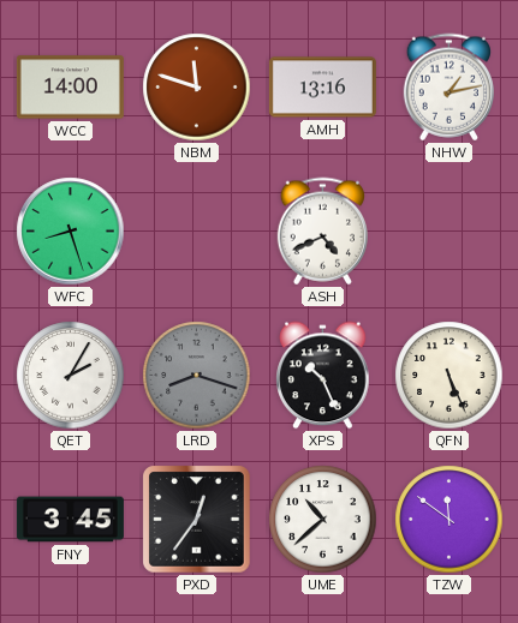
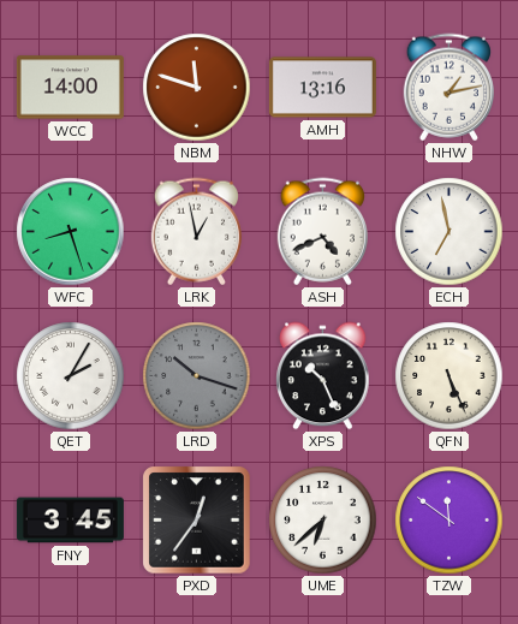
LRK: none -> 12:58 (196, 232)
ECH: none -> 6:58 (449, 232)
LRD: 8:18 -> 10:18 (197, 376)
UME: 10:38 -> 6:38 (323, 521)
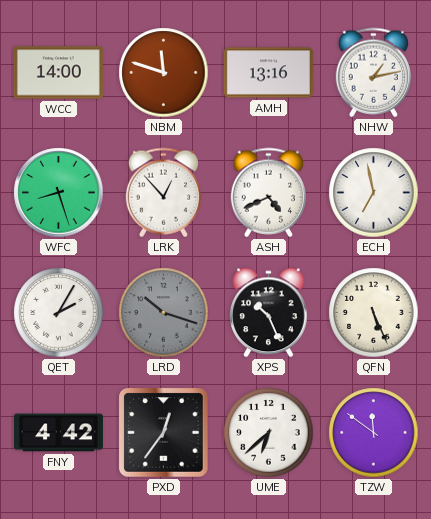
LRK: 12:58 -> 12:53 (163, 193)
FNY: 3:45 -> 4:42 (58, 433)
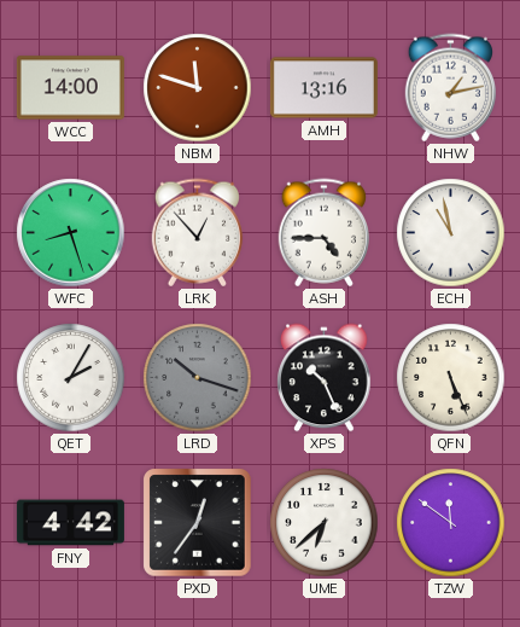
ASH: 4:41 -> 4:45 (323, 233)
ECH: 6:58 -> 10:58 (451, 233)
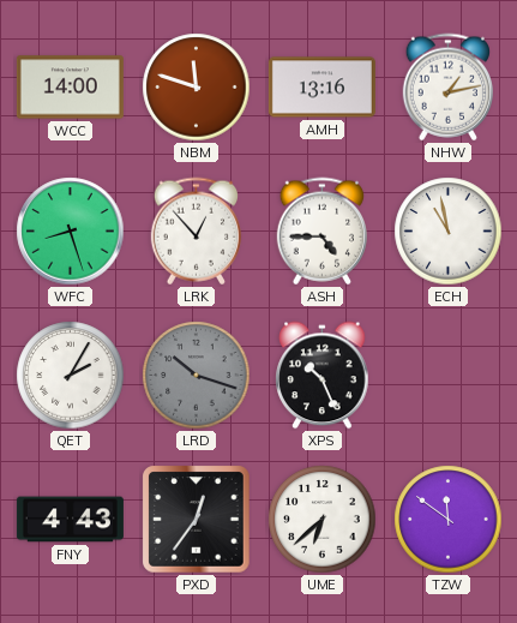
QFN: 5:26 -> none (451, 378)
FNY: 4:42 -> 4:43 (70, 520)
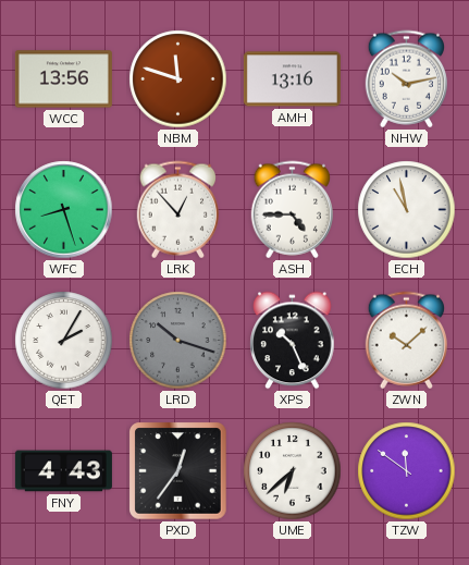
WCC: 14:00 -> 13:56 (63, 79)
NHW: 1:13 -> 10:13 (406, 79)
ZWN: none -> 10:08 (406, 341)
